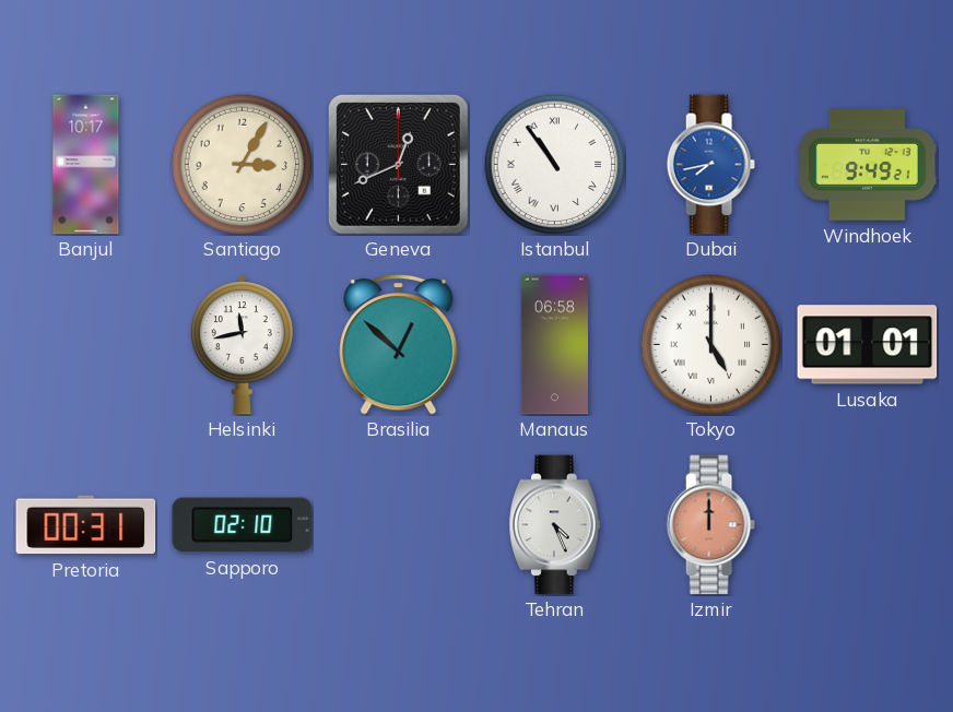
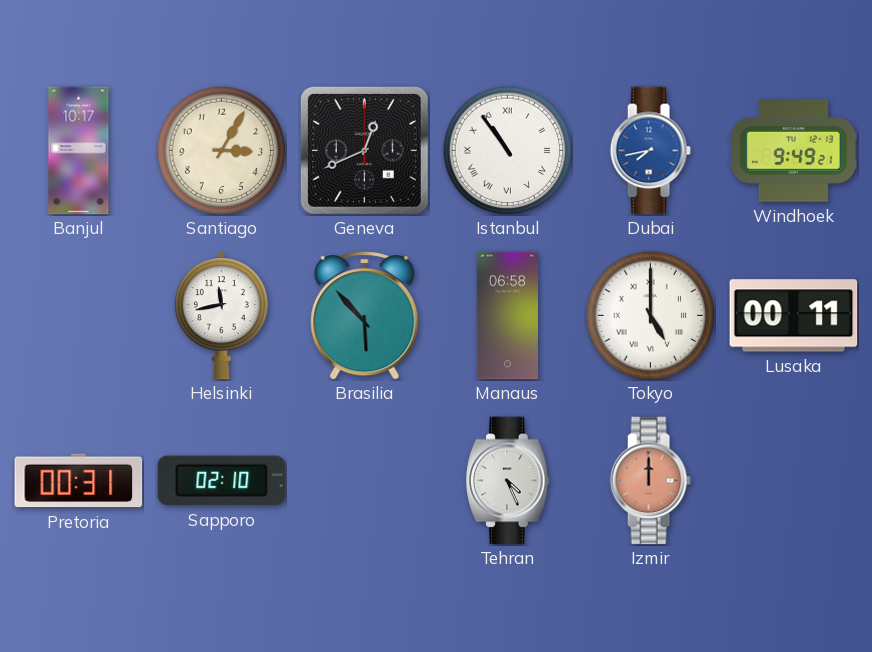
Brasilia: 12:52 -> 5:53 (365, 316)
Lusaka: 01:01 -> 00:11 (794, 316)
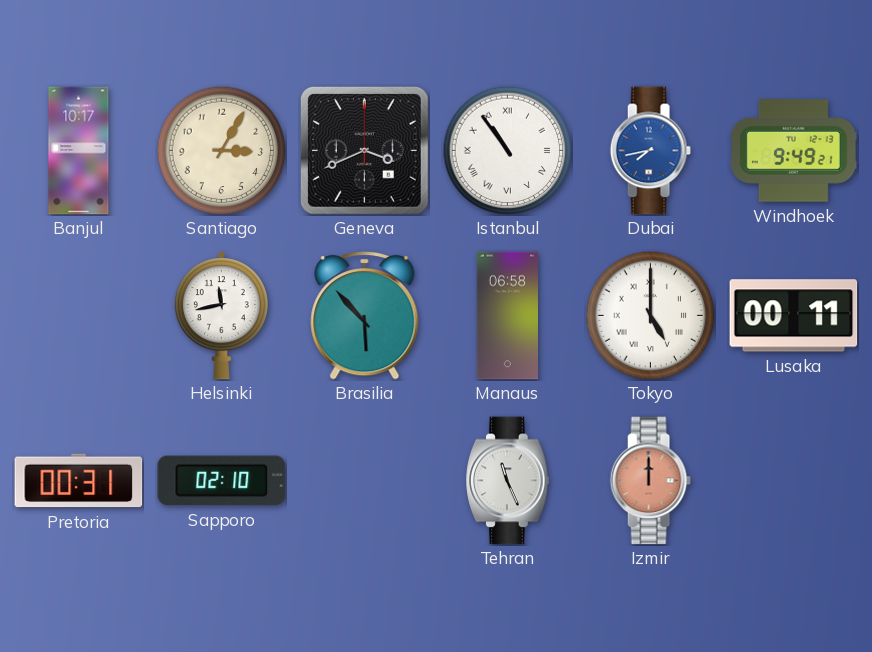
Geneva: 12:41 -> 3:41 (364, 150)
Tehran: 4:26 -> 11:26 (508, 481)
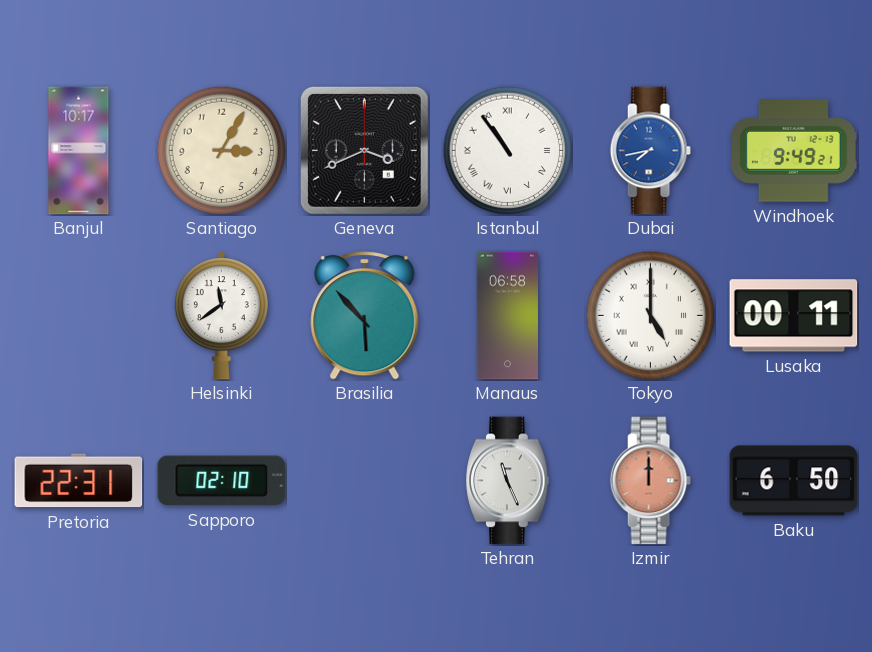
Helsinki: 11:43 -> 11:39 (221, 316)
Pretoria: 00:31 -> 22:31 (79, 481)
Baku: none -> 6:50 (794, 481)
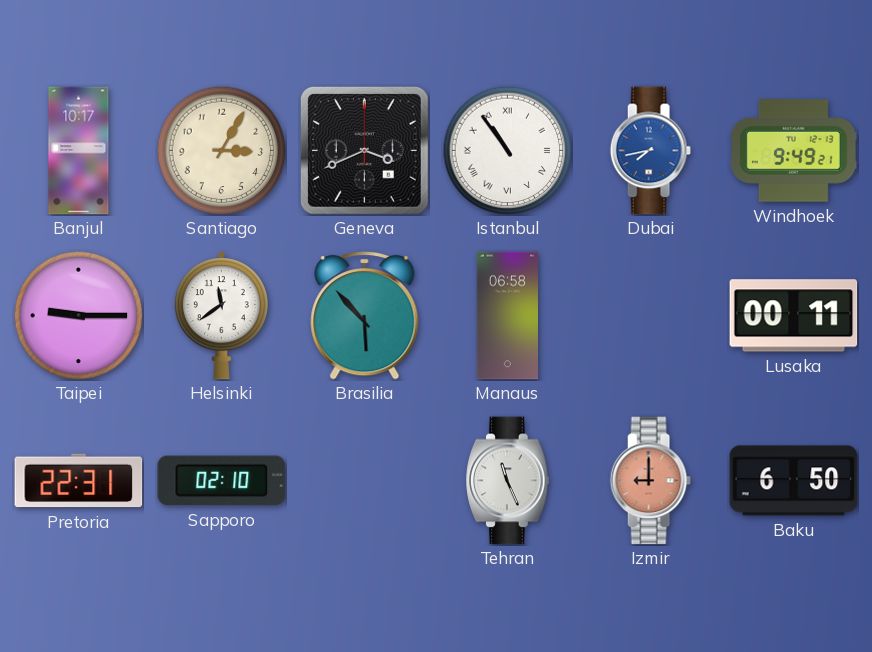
Taipei: none -> 9:15 (78, 315)
Tokyo: 5:00 -> none (650, 315)
Izmir: 12:00 -> 9:00 (650, 481)
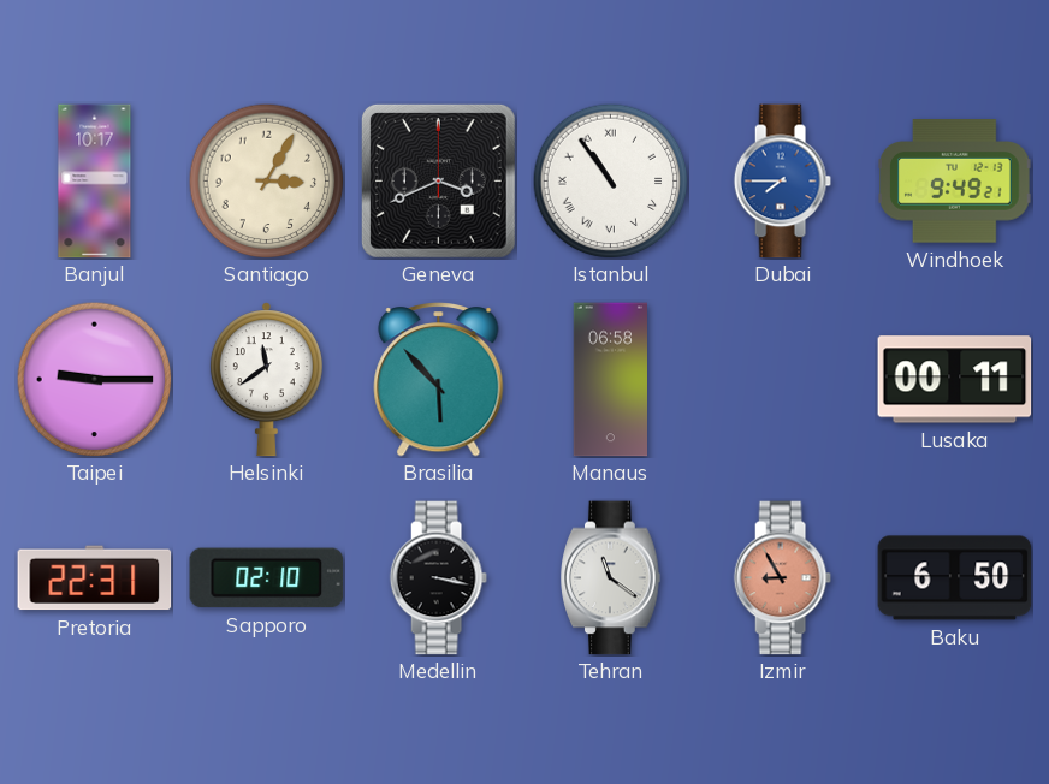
Dubai: 7:43 -> 7:45 (782, 182)
Medellin: none -> 3:17 (438, 578)
Tehran: 11:26 -> 11:21 (611, 578)
Izmir: 9:00 -> 8:55 (782, 578)
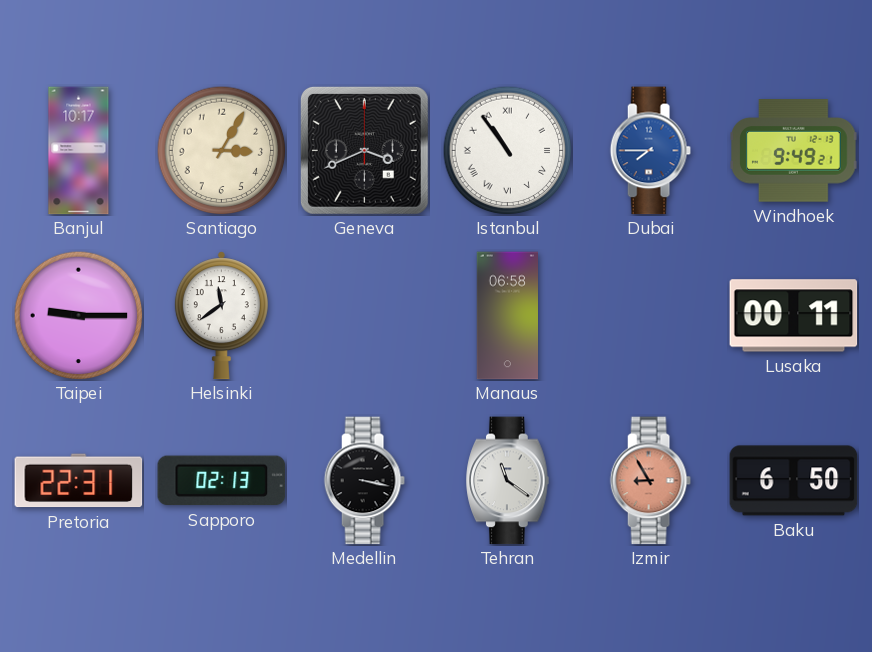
Brasilia: 5:53 -> none (439, 380)
Sapporo: 02:10 -> 02:13 (222, 481)
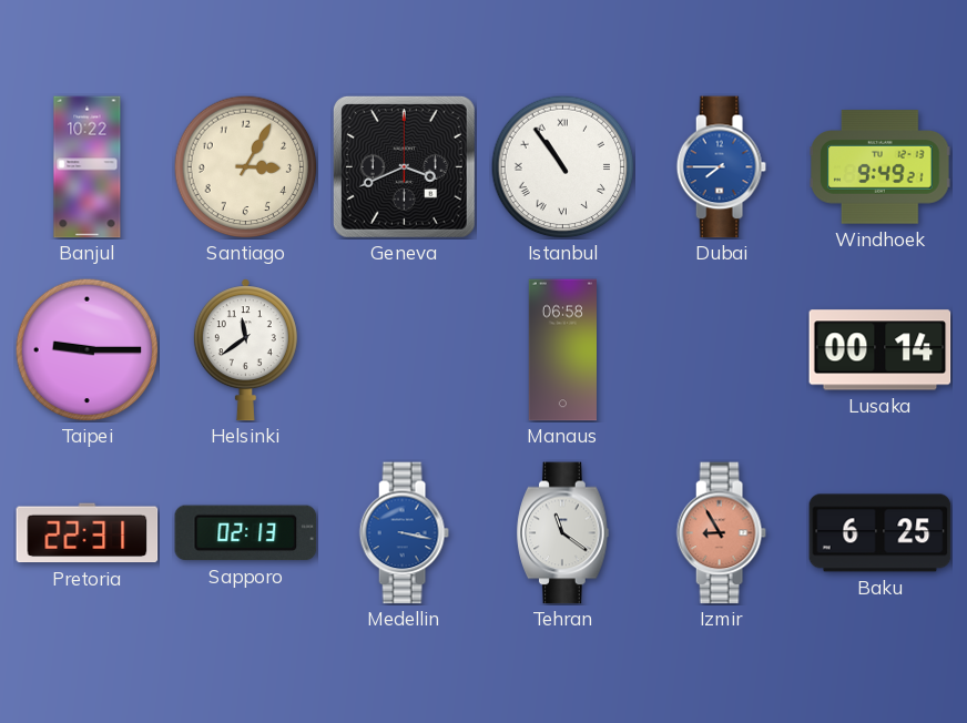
Banjul: 10:17 -> 10:22 (88, 167)
Lusaka: 00:11 -> 00:14 (881, 350)
Medellin dial: black -> blue (404, 533)
Baku: 6:50 -> 6:25 (881, 533)
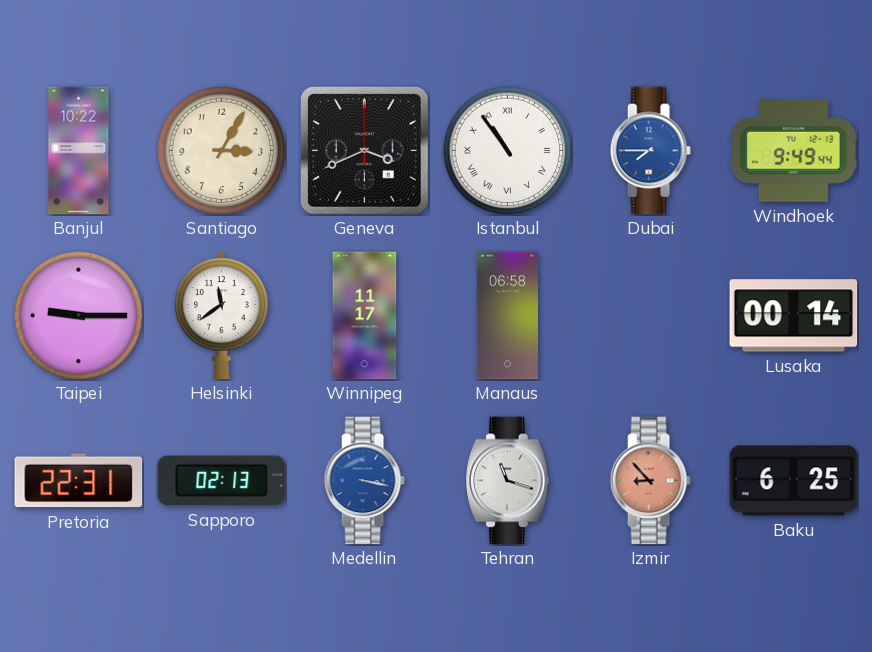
Windhoek: 9:49:21 -> 9:49:44 (794, 151)
Winnipeg: none -> 11:17 (365, 316)
Tehran: 11:21 -> 11:18 (508, 481)
Izmir: 8:55 -> 8:53 (650, 481)
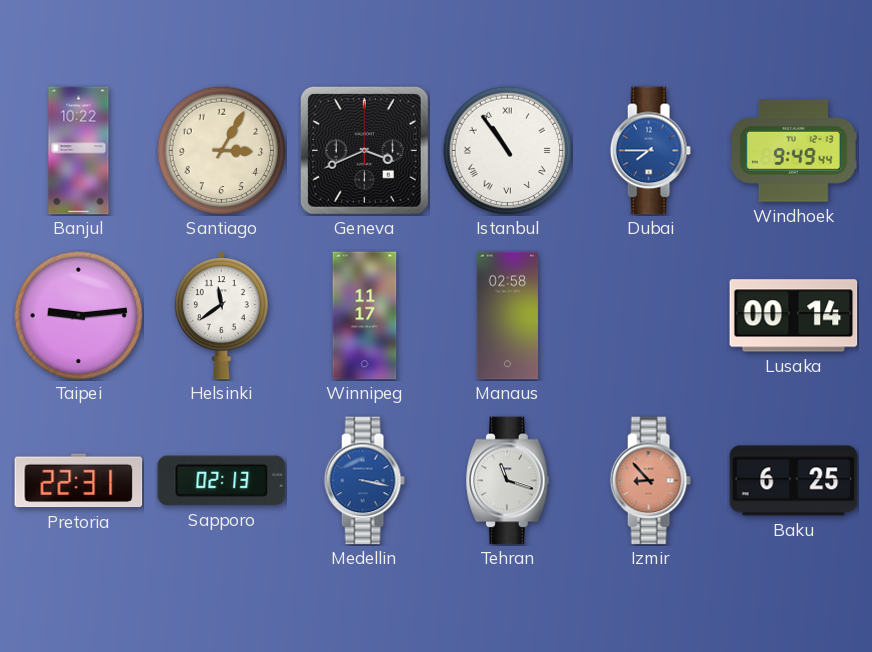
Taipei: 9:15 -> 9:14 (78, 315)
Manaus: 06:58 -> 02:58 (507, 316)
